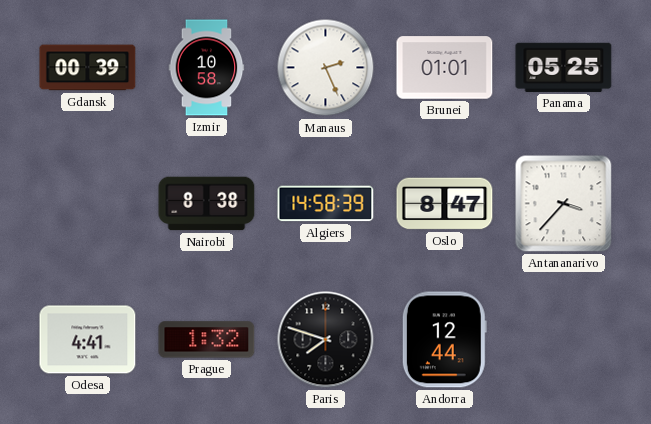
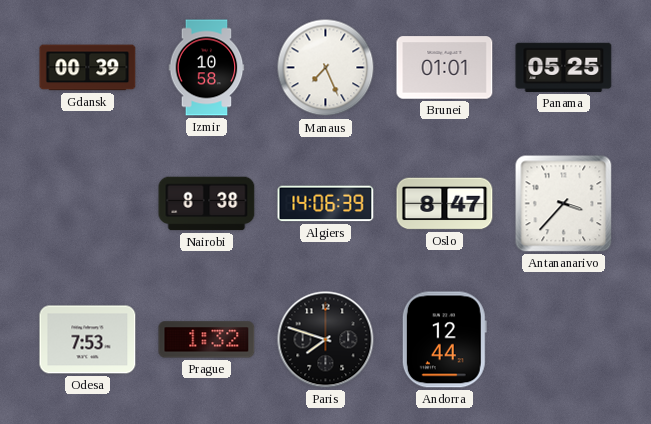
Manaus: 2:26 -> 7:26 (326, 68)
Algiers: 14:58 -> 14:06 (326, 204)
Odesa: 4:41 -> 7:53 (88, 340)
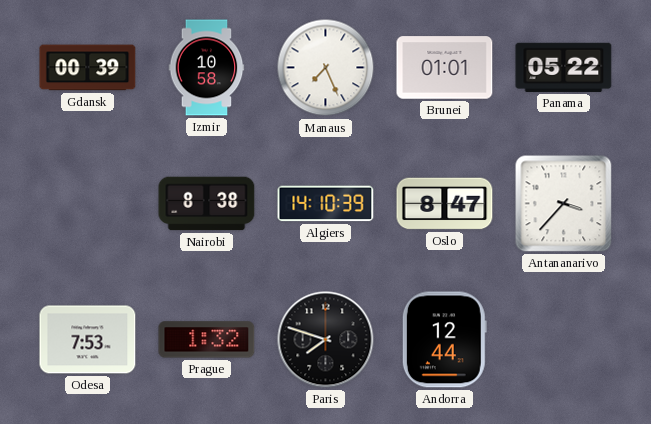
Panama: 05:25 -> 05:22 (564, 67)
Algiers: 14:06 -> 14:10 (326, 204)
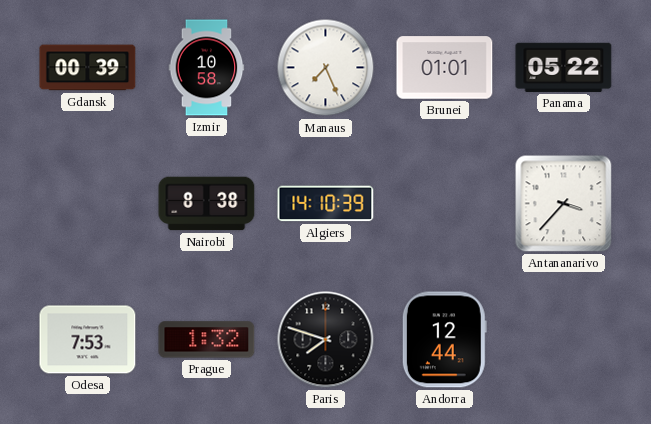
Oslo: 8:47 -> none (445, 204)
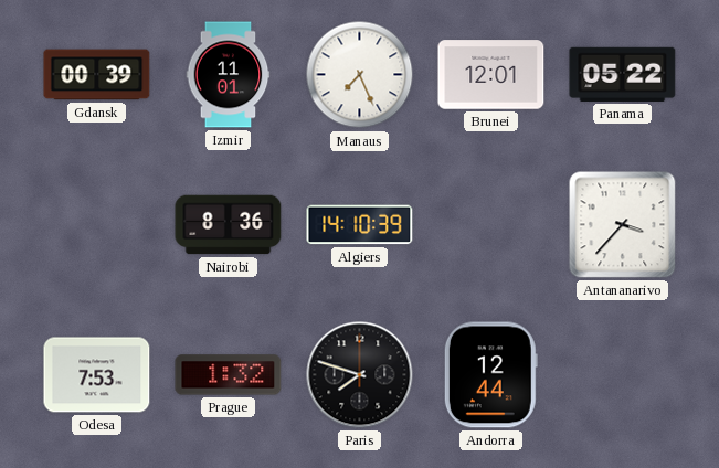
Izmir: 10:58 -> 11:01 (229, 75)
Brunei: 01:01 -> 12:01 (491, 75)
Nairobi: 8:38 -> 8:36 (229, 225)
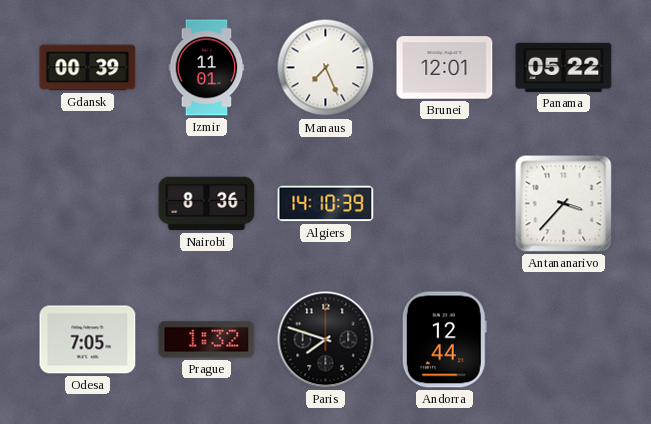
Odesa: 7:53 -> 7:05 (88, 340)
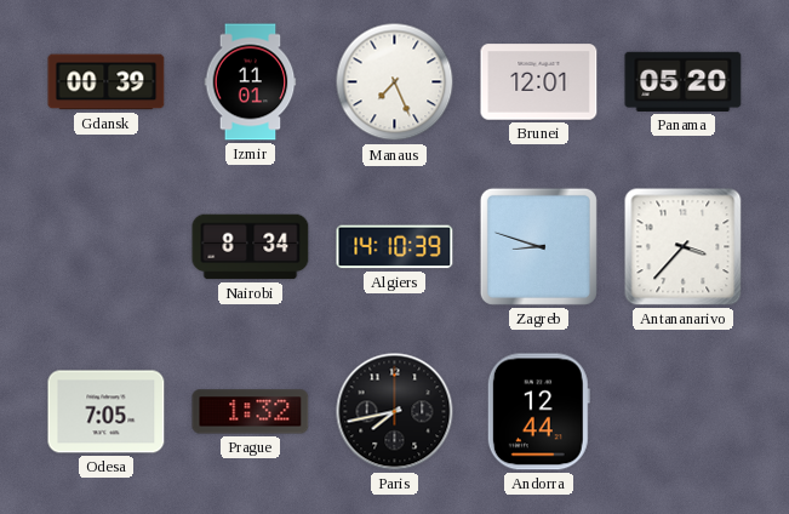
Panama: 05:22 -> 05:20 (684, 81)
Nairobi: 8:36 -> 8:34 (251, 247)
Zagreb: none -> 8:48 (538, 246)
Paris: 7:48 -> 7:43 (395, 412)
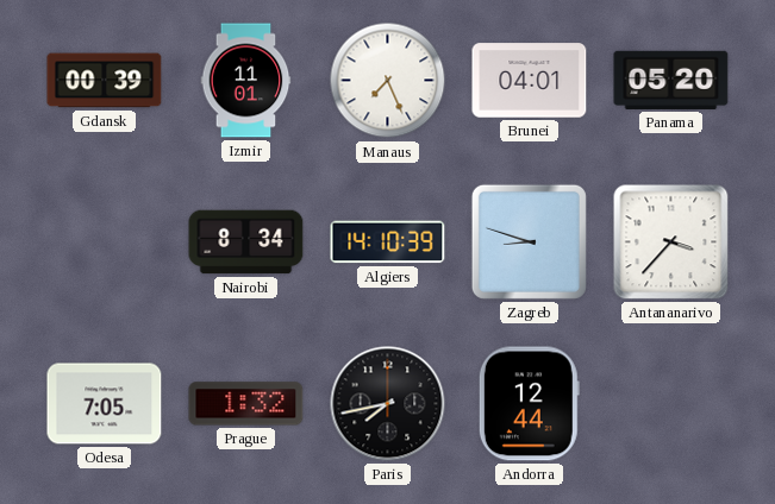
Brunei: 12:01 -> 04:01 (530, 81)
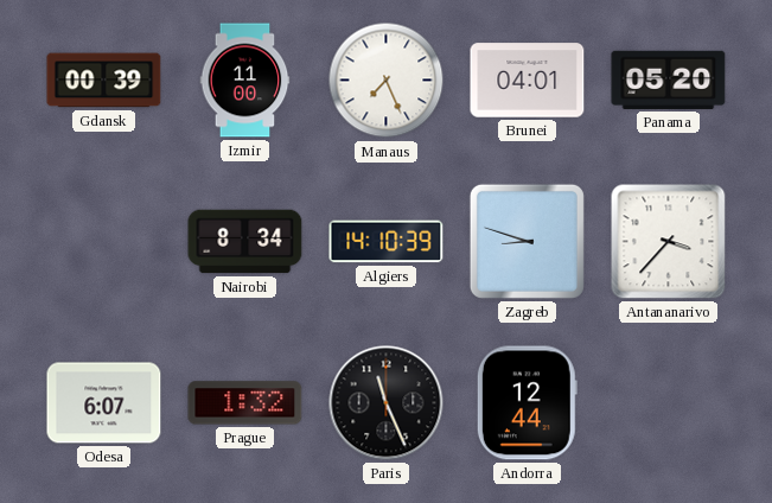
Izmir: 11:01 -> 11:00 (245, 81)
Odesa: 7:05 -> 6:07 (104, 403)
Paris: 7:43 -> 11:26 (387, 403)
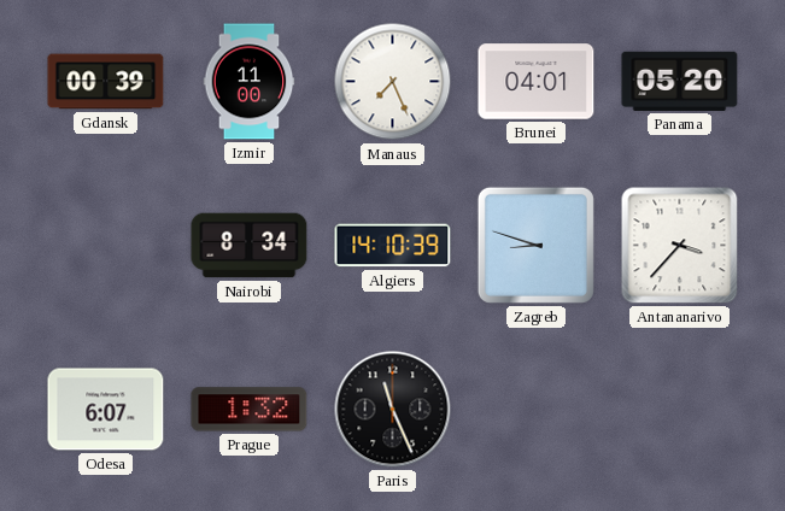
Andorra: 12:44 -> none (527, 403)
